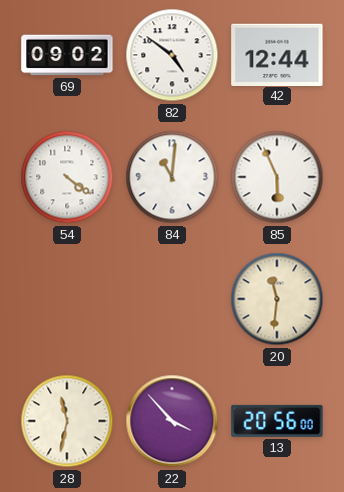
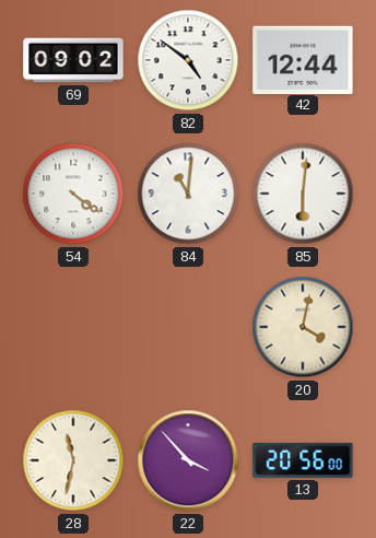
85: 5:56 -> 6:01 (303, 194)
20: 11:31 -> 4:02 (303, 327)
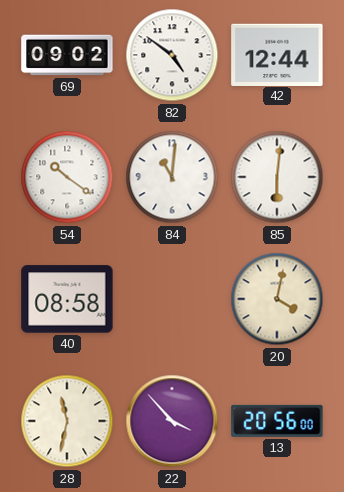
54: 4:21 -> 10:21 (67, 177)
40: none -> 08:58 (67, 299)
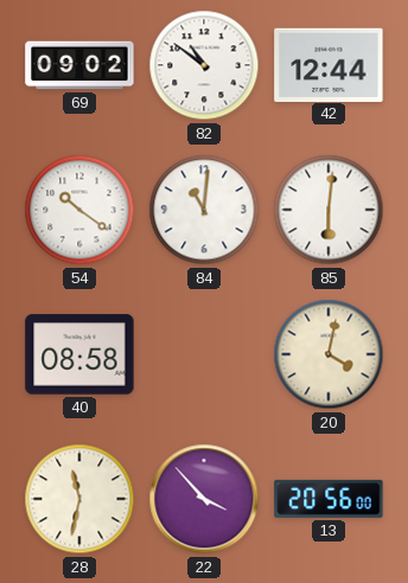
82: 4:51 -> 10:51 (204, 65)
